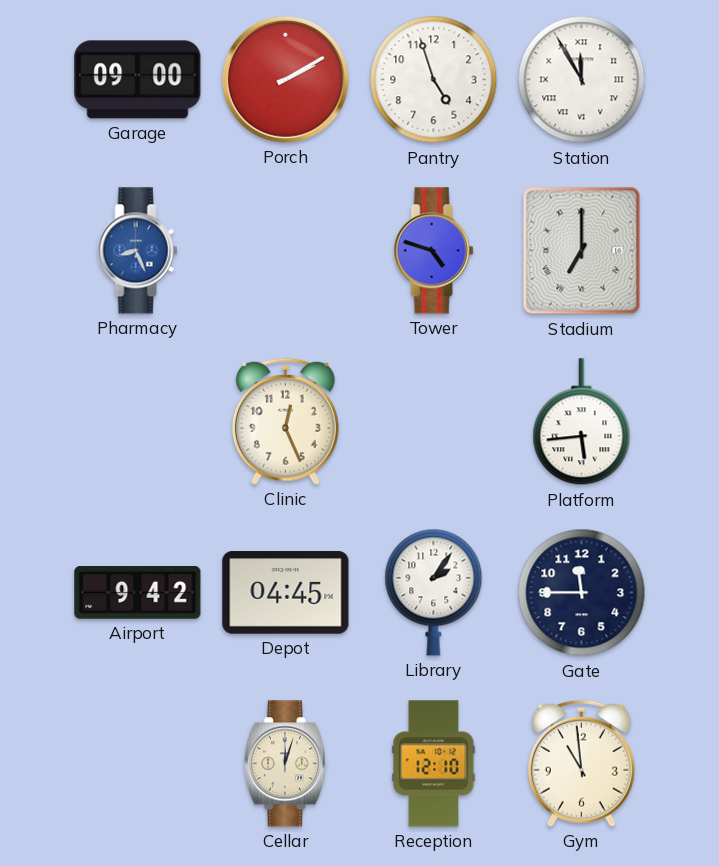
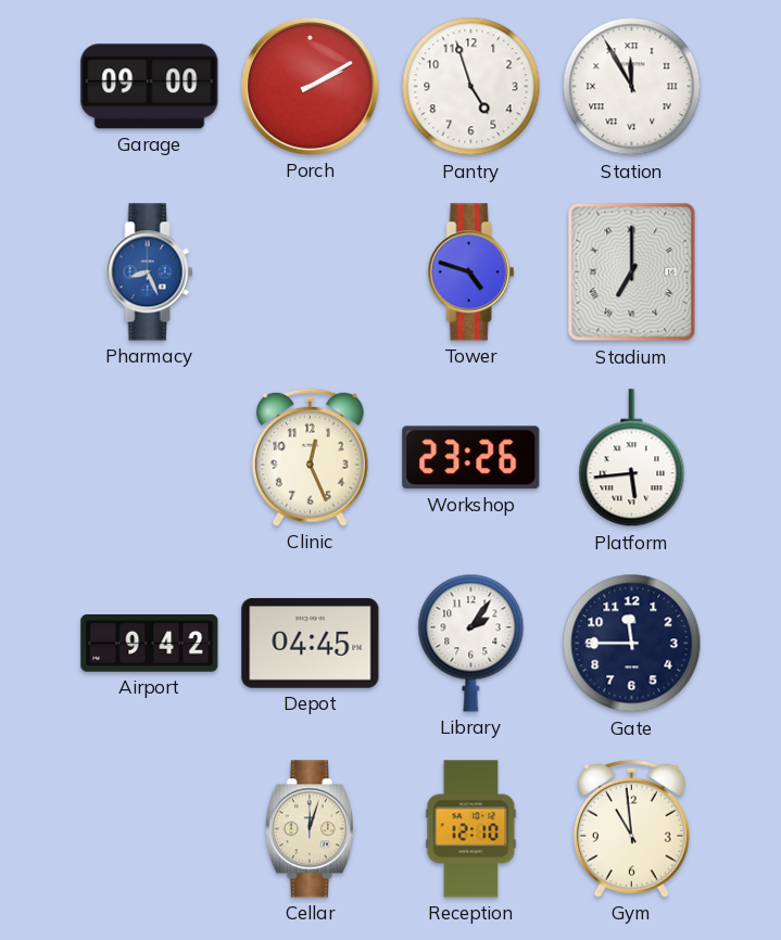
Workshop: none -> 23:26 (471, 458)
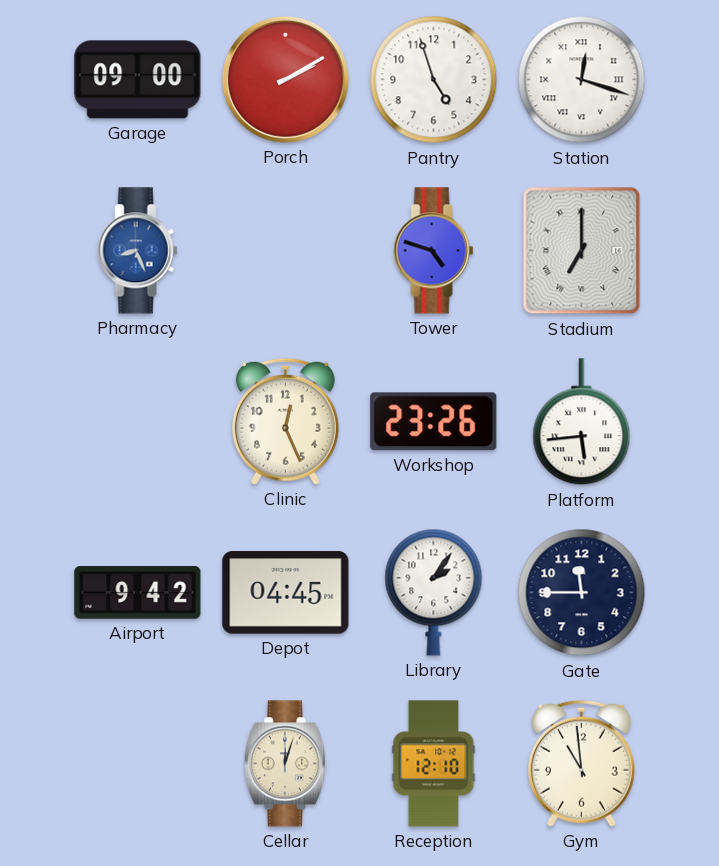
Station: 11:55 -> 12:18 (582, 80)
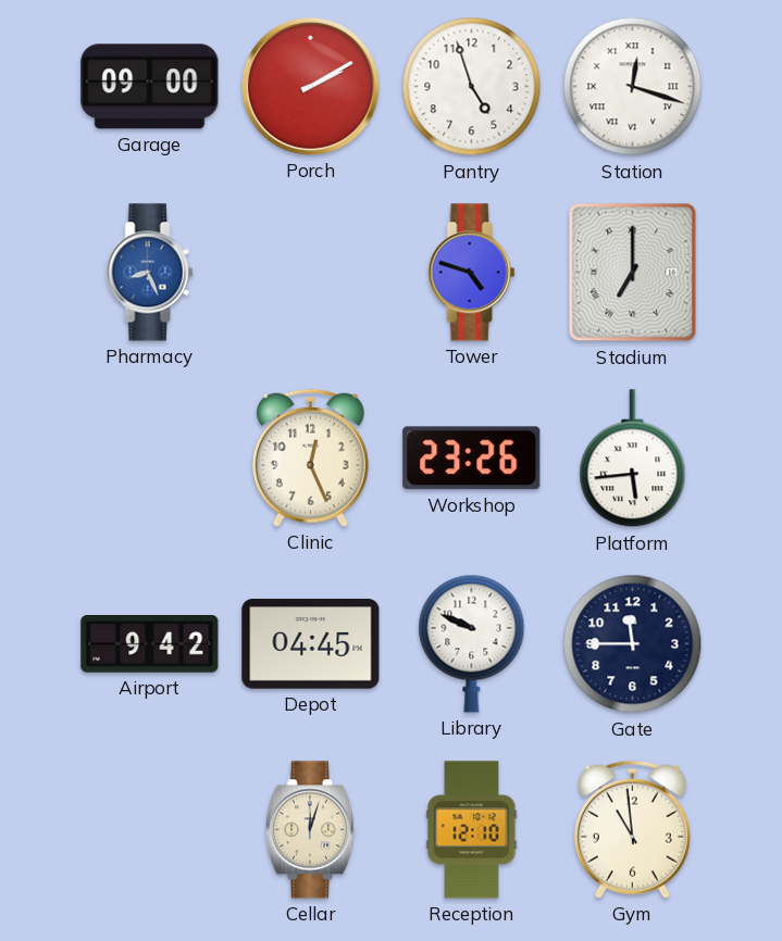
Library: 2:06 -> 9:49 (472, 643)
